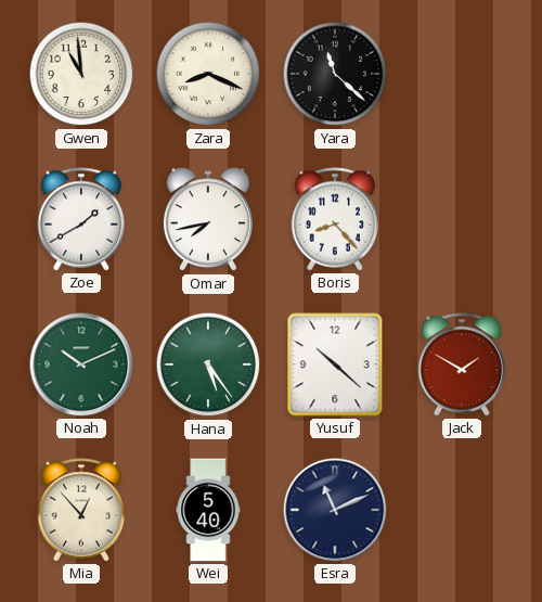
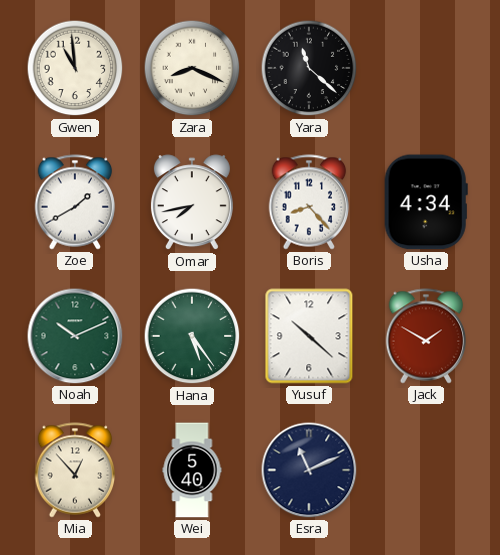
Usha: none -> 4:34 (426, 202)
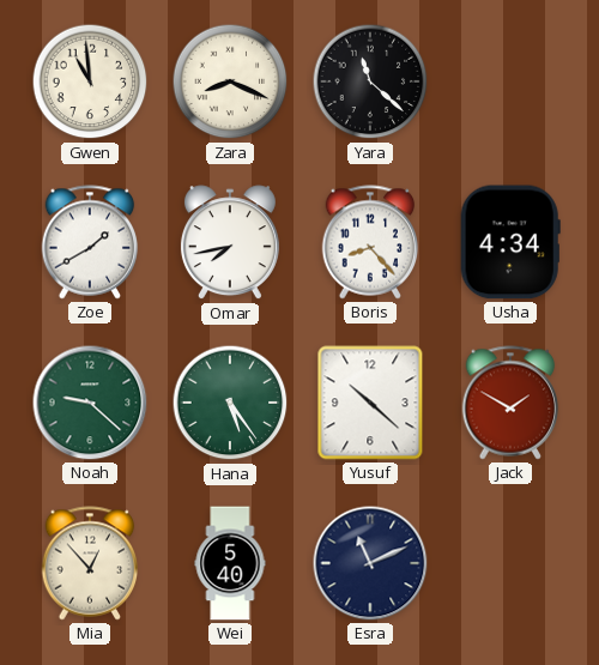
Noah: 10:11 -> 9:22 (90, 403)
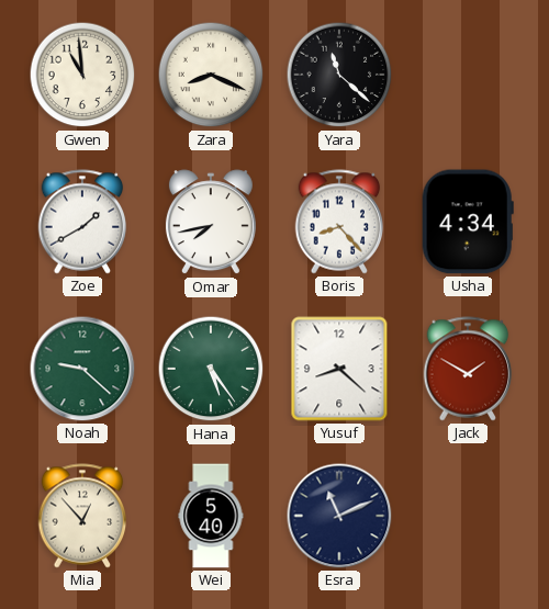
Yusuf: 10:22 -> 8:22 (339, 369)
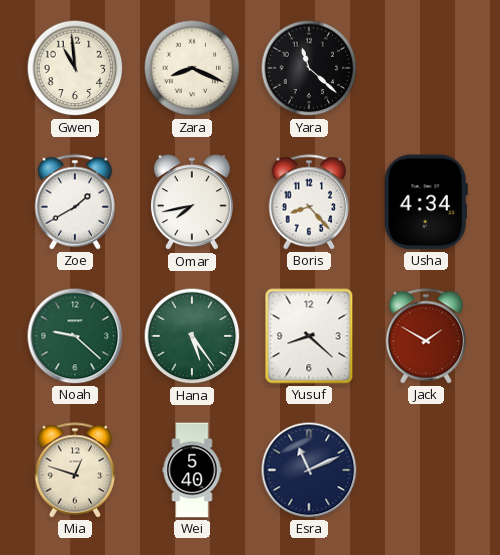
Mia: 12:53 -> 12:48 (75, 470)
